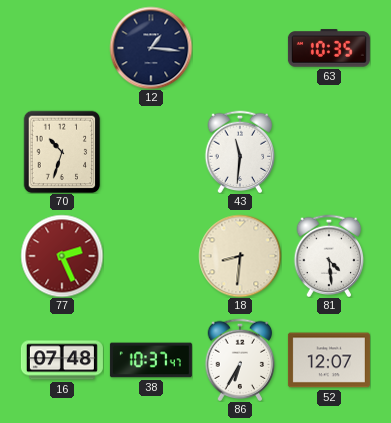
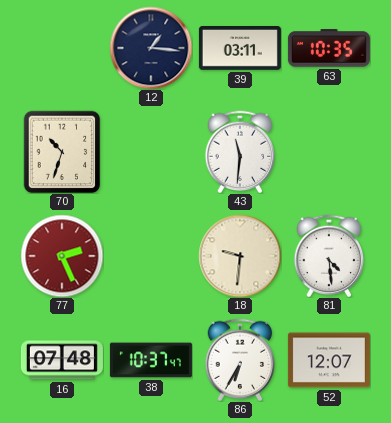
39: none -> 03:11 (240, 49)
18: 8:31 -> 9:31 (240, 256)
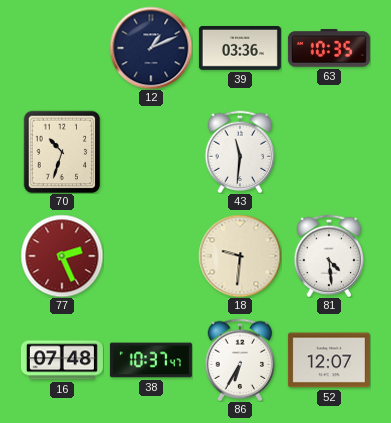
12: 1:16 -> 1:11 (151, 48)
39: 03:11 -> 03:36 (240, 49)
